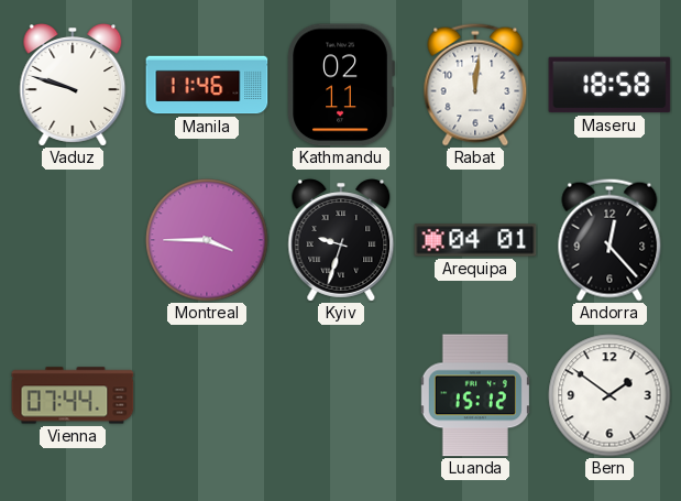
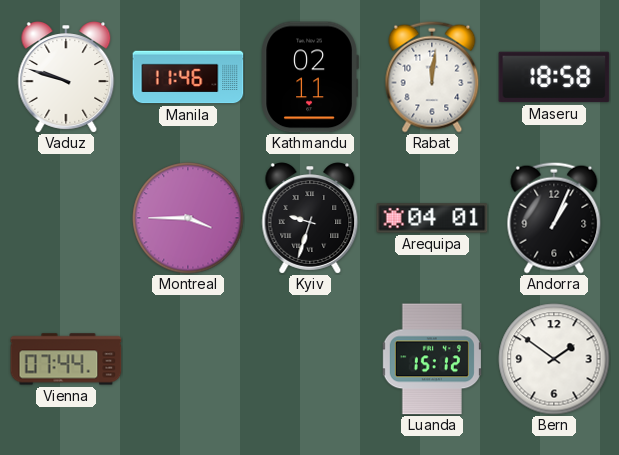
Andorra: 12:23 -> 1:04 (554, 218)
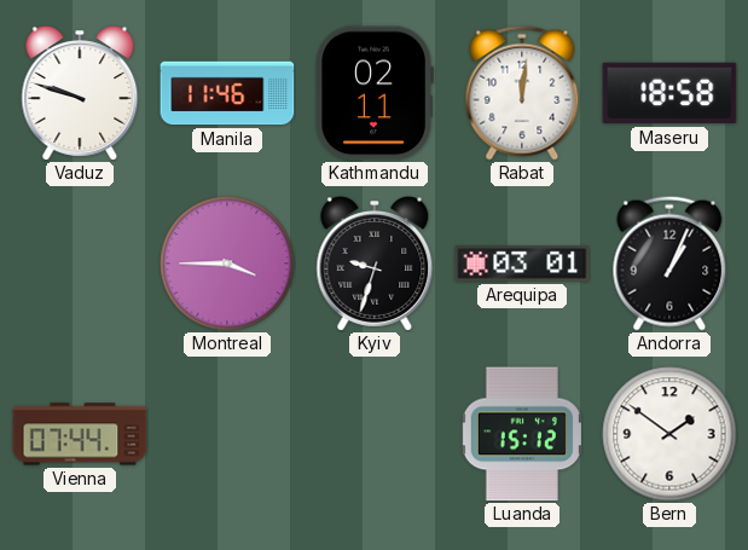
Arequipa: 04:01 -> 03:01 (522, 264)
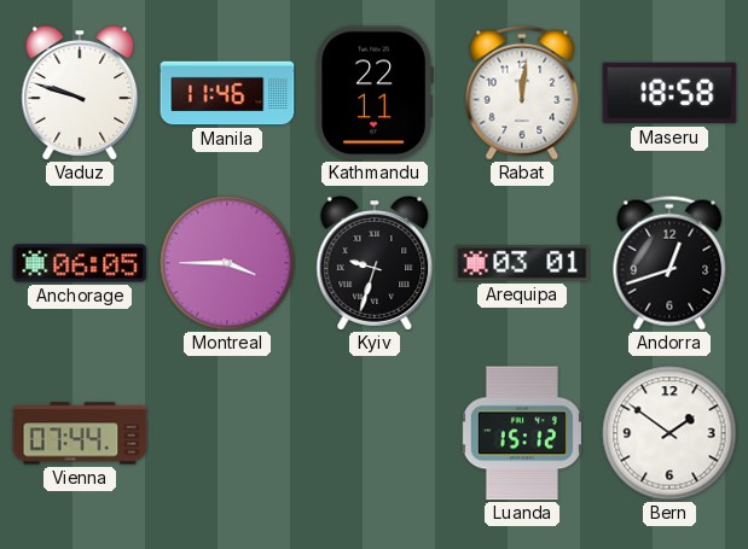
Kathmandu: 02:11 -> 22:11 (375, 93)
Anchorage: none -> 06:05 (80, 263)
Andorra: 1:04 -> 12:42 (669, 263)
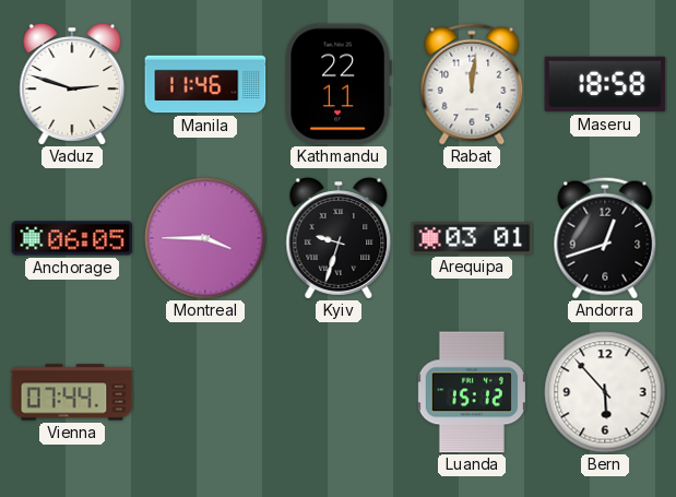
Vaduz: 9:48 -> 2:48 (72, 84)
Bern: 1:51 -> 5:53 (605, 392)
